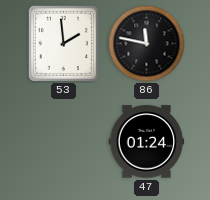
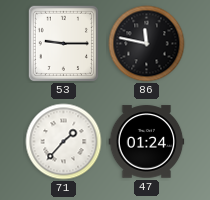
53: 1:59 -> 9:15 (63, 43)
71: none -> 1:37 (64, 142)
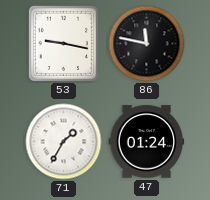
53: 9:15 -> 9:17 (63, 43)
71: 1:37 -> 1:35 (64, 142)
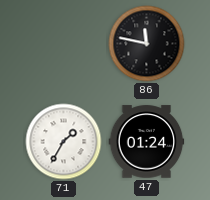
53: 9:17 -> none (63, 43)
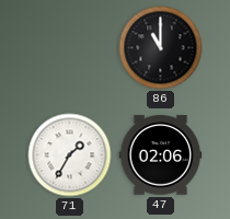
86: 11:47 -> 11:00 (161, 48)
47: 01:24 -> 02:06 (161, 155)
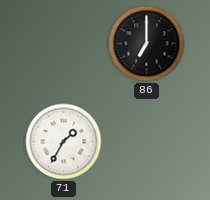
86: 11:00 -> 7:00 (147, 44)
47: 02:06 -> none (161, 155)
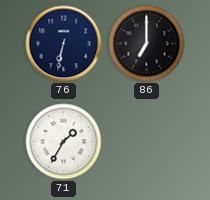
76: none -> 6:32 (64, 44)
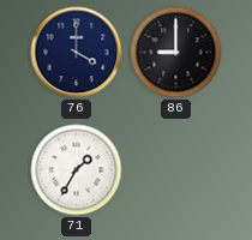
76: 6:32 -> 4:00 (77, 53)
86: 7:00 -> 9:00 (176, 53)
